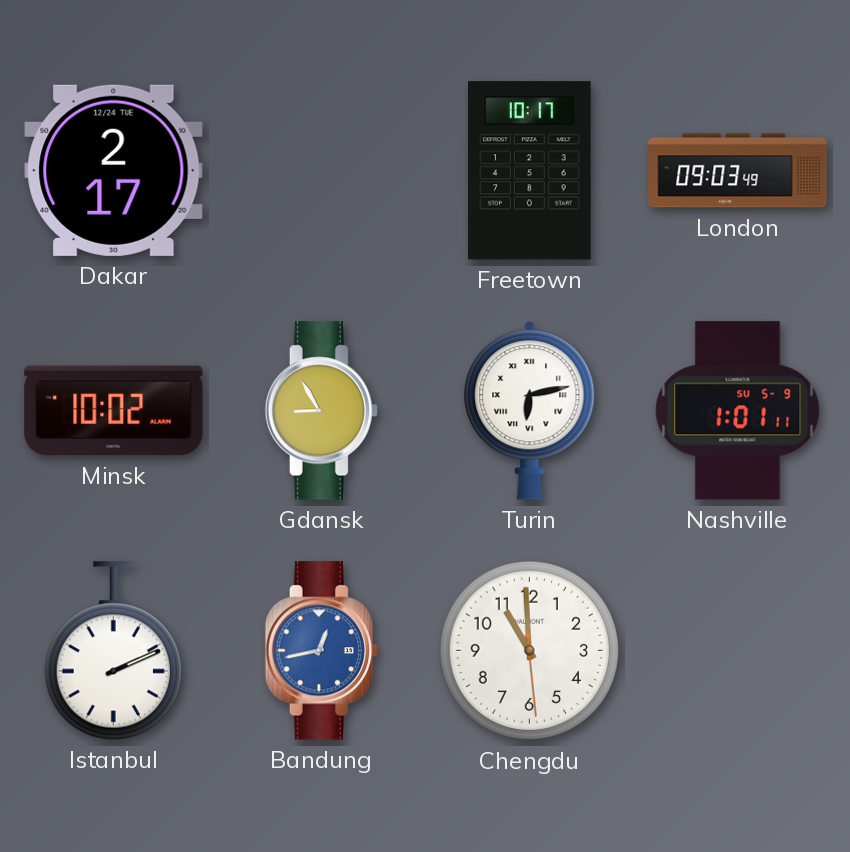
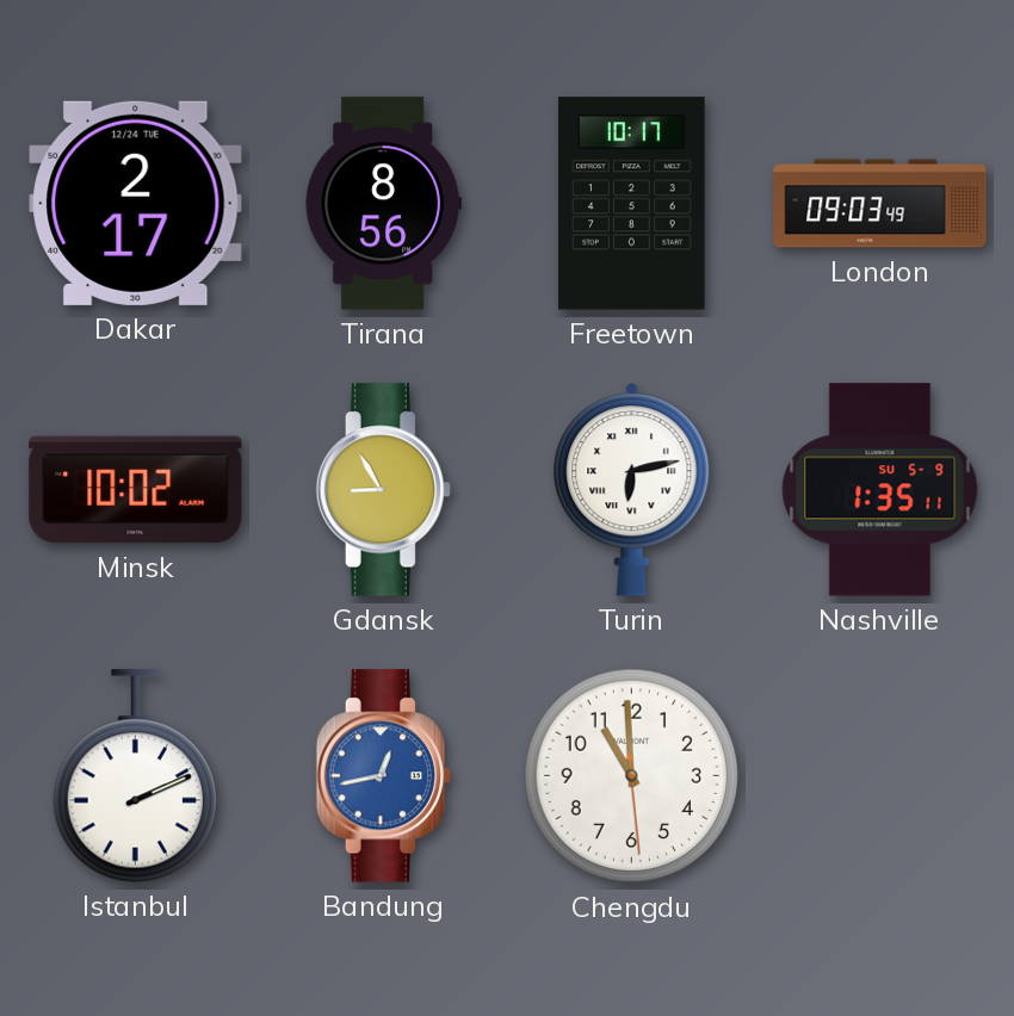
Tirana: none -> 8:56 (383, 204)
Nashville: 1:01 -> 1:35 (880, 490)
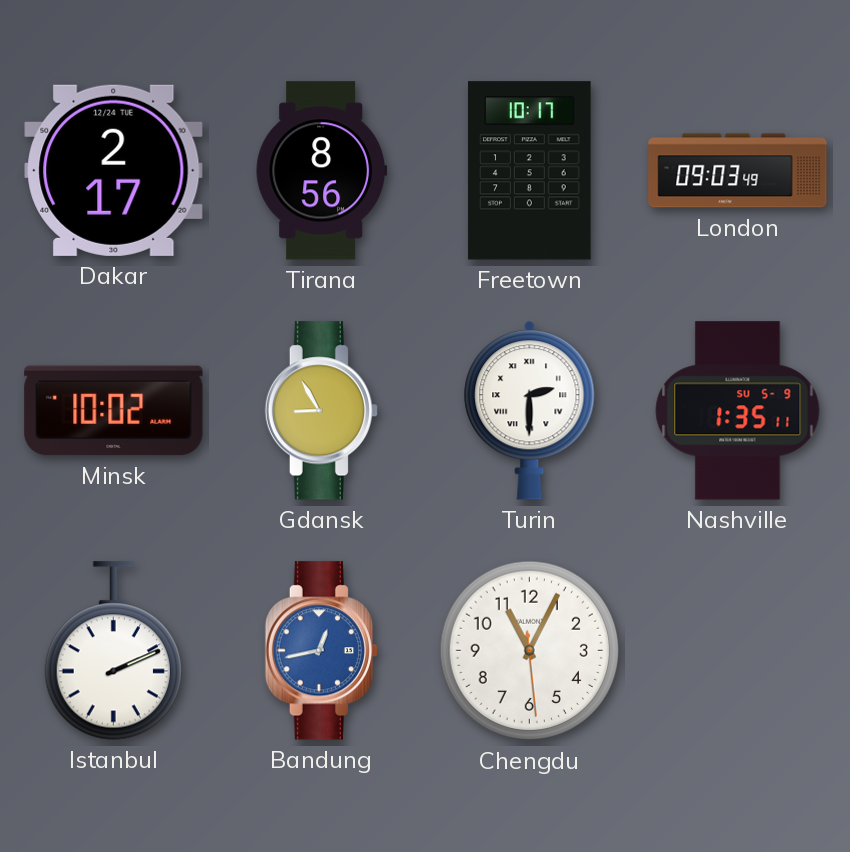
Turin: 6:13 -> 2:30 (530, 411)
Chengdu: 10:59 -> 11:04 (530, 651)
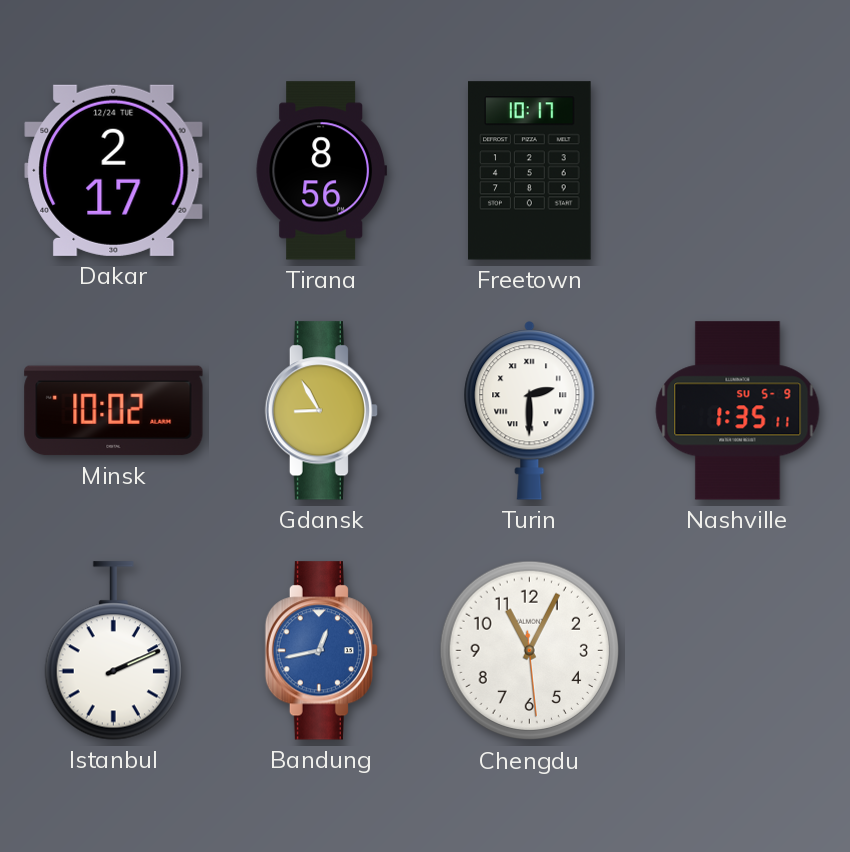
London: 09:03 -> none (738, 171)
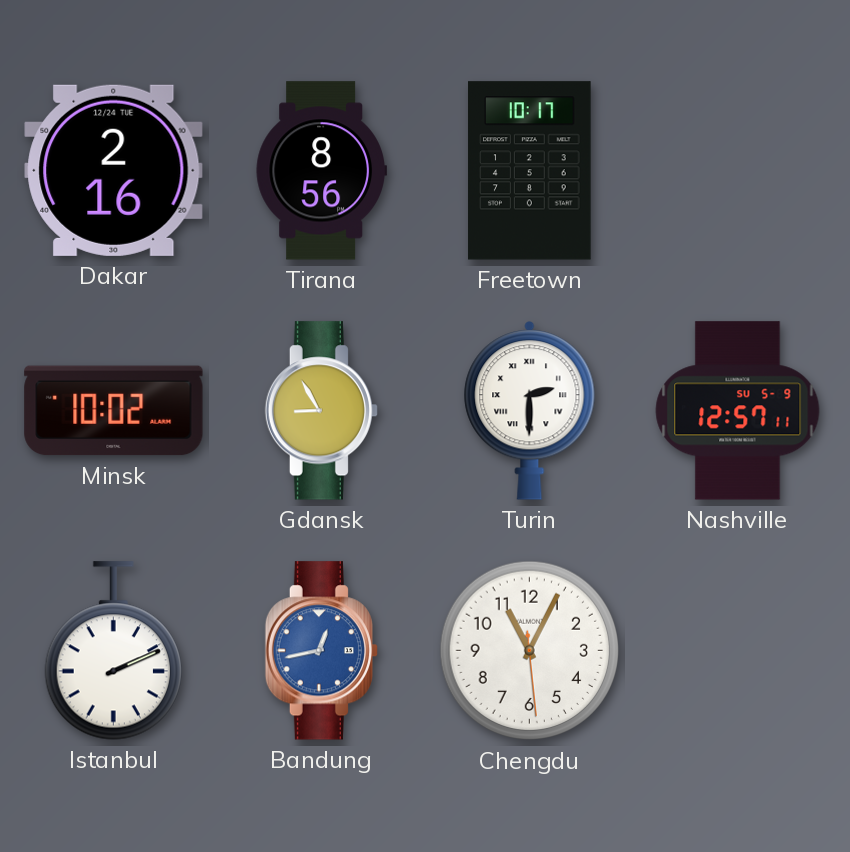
Dakar: 2:17 -> 2:16 (114, 170)
Nashville: 1:35 -> 12:57 (738, 411)
